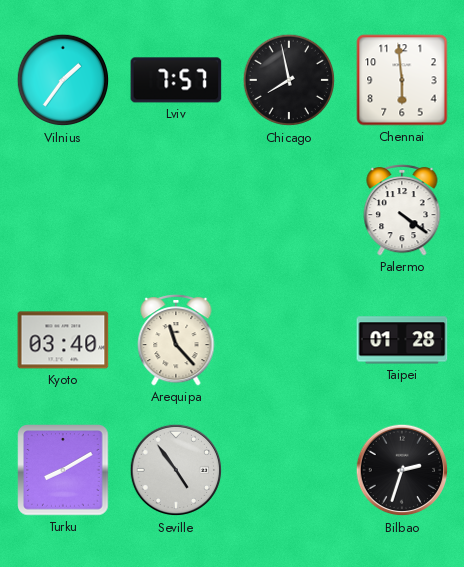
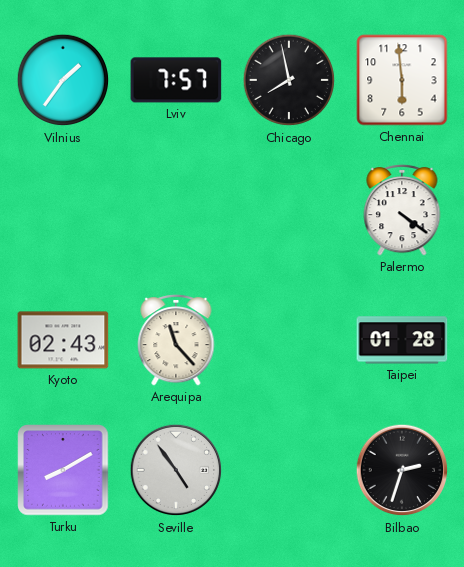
Kyoto: 03:40 -> 02:43 (63, 340)
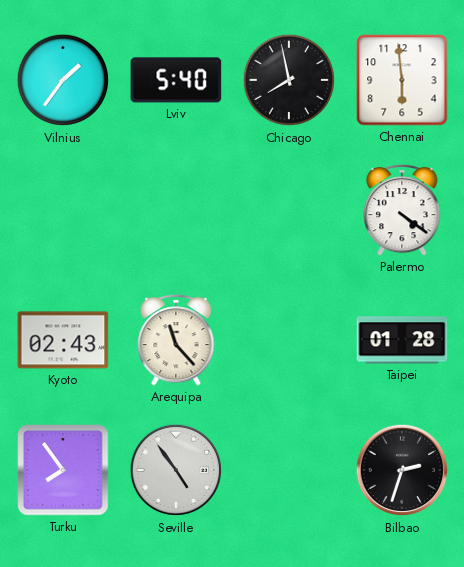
Lviv: 7:57 -> 5:40 (176, 80)
Turku: 8:10 -> 7:54 (63, 470)
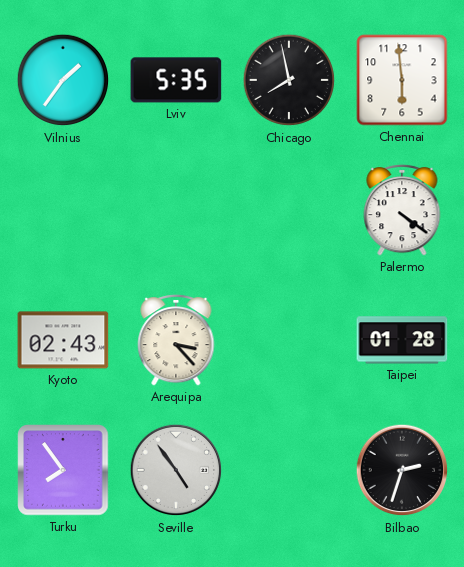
Lviv: 5:40 -> 5:35 (176, 80)
Arequipa: 11:23 -> 3:23 (176, 340)
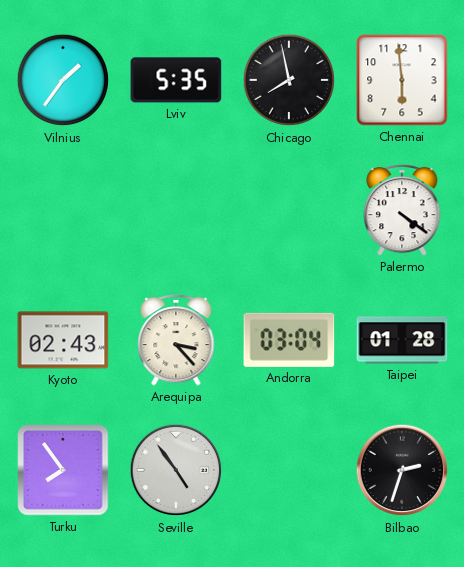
Andorra: none -> 03:04 (289, 340)
